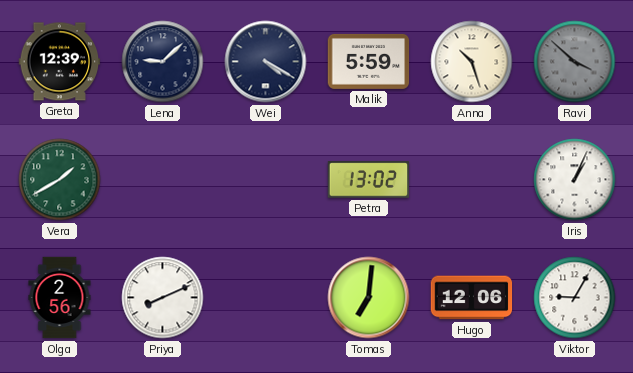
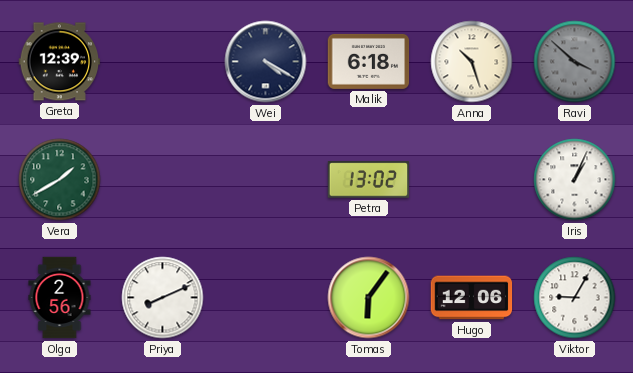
Lena: 9:08 -> none (163, 62)
Malik: 5:59 -> 6:18 (369, 61)
Tomas: 7:01 -> 6:06 (369, 298)
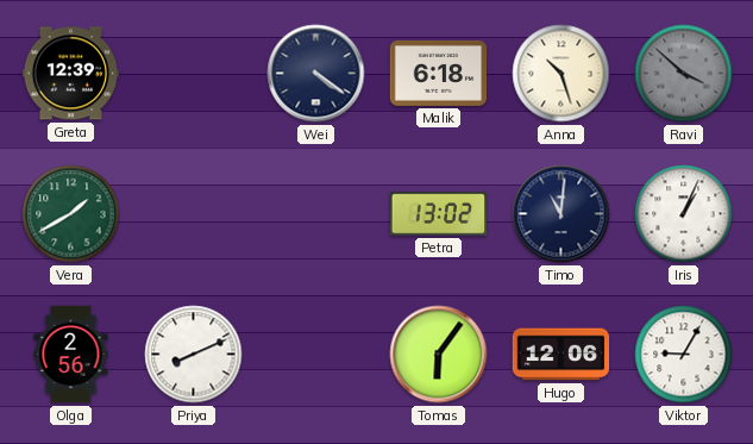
Wei: 4:20 -> 4:21 (316, 74)
Timo: none -> 11:01 (561, 214)
